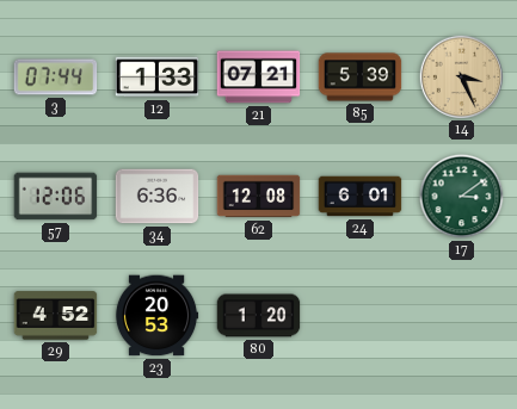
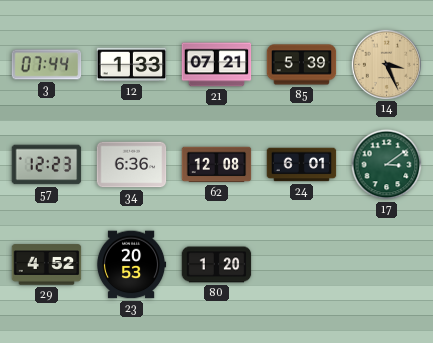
57: 12:06 -> 12:23 (47, 165)
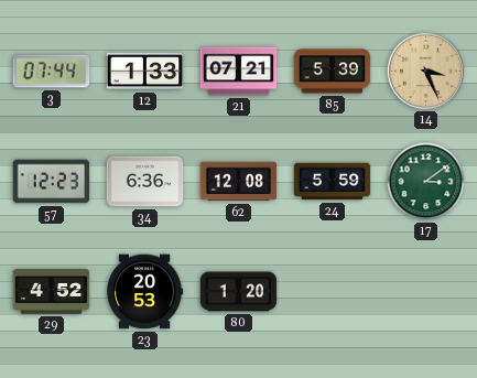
24: 6:01 -> 5:59 (333, 182)
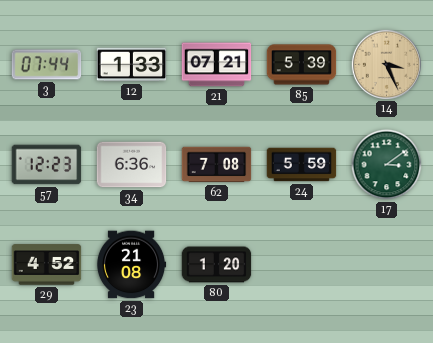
62: 12:08 -> 7:08 (217, 165)
23: 20:53 -> 21:08 (131, 265)
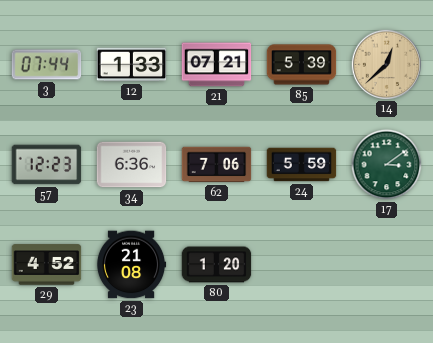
14: 3:26 -> 12:38 (386, 64)
62: 7:08 -> 7:06 (217, 165)
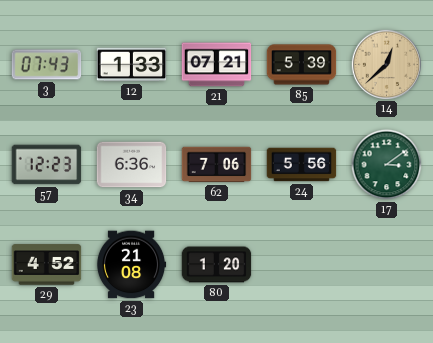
3: 07:44 -> 07:43 (47, 65)
24: 5:59 -> 5:56 (302, 165)
